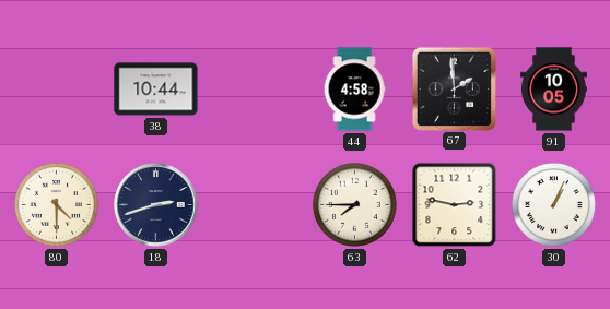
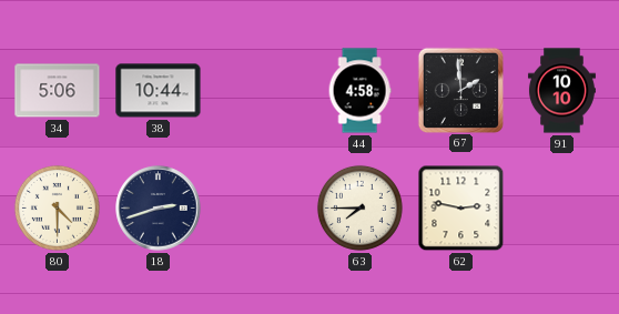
34: none -> 5:06 (58, 91)
91: 10:05 -> 10:10 (561, 91)
30: 1:04 -> none (553, 204)
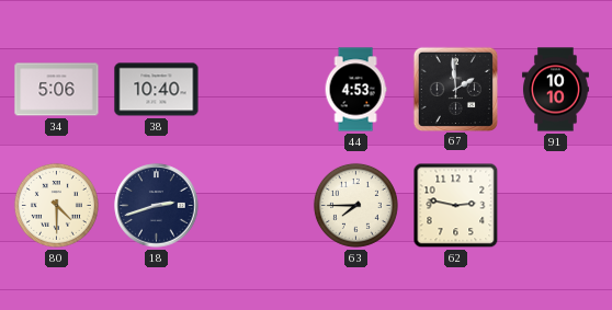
38: 10:44 -> 10:40 (157, 90)
44: 4:58 -> 4:53 (355, 90)
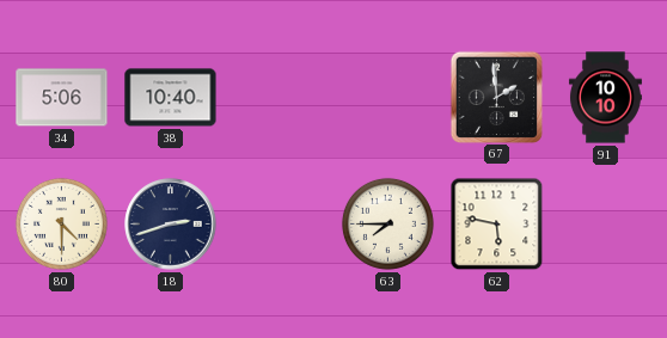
44: 4:53 -> none (355, 90)
62: 2:47 -> 5:47 (497, 225)
